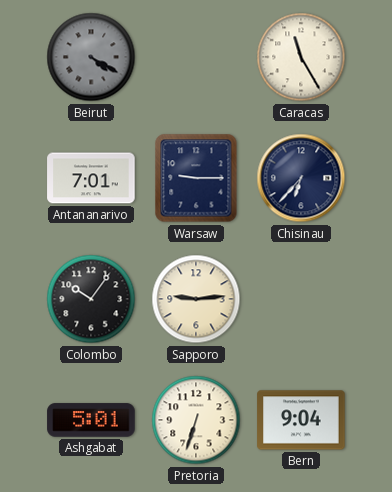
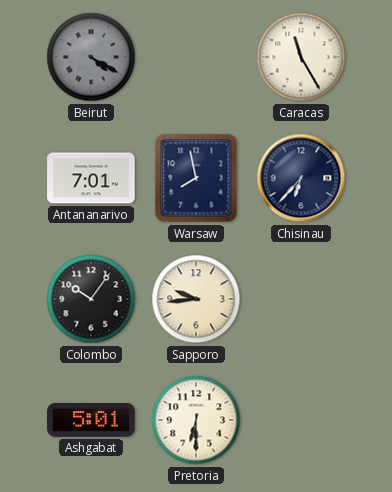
Warsaw: 9:15 -> 7:58 (196, 178)
Sapporo: 9:14 -> 9:44 (196, 299)
Pretoria: 6:33 -> 6:30 (196, 420)
Bern: 9:04 -> none (301, 420)
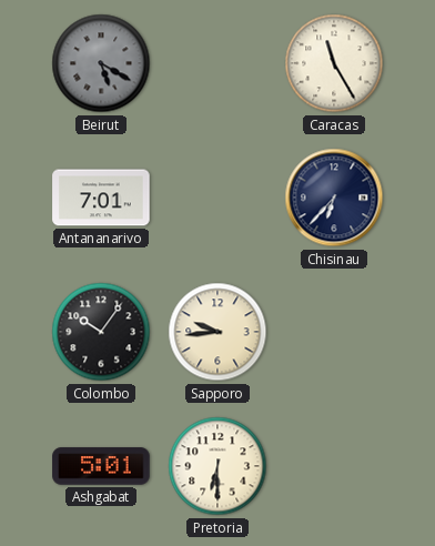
Beirut: 4:20 -> 5:20 (101, 63)
Warsaw: 7:58 -> none (196, 178)
